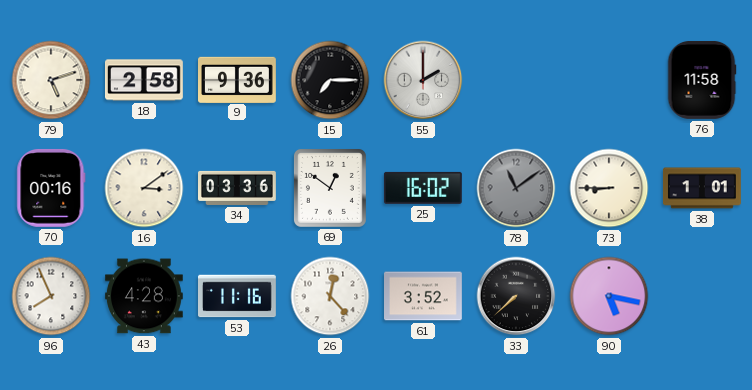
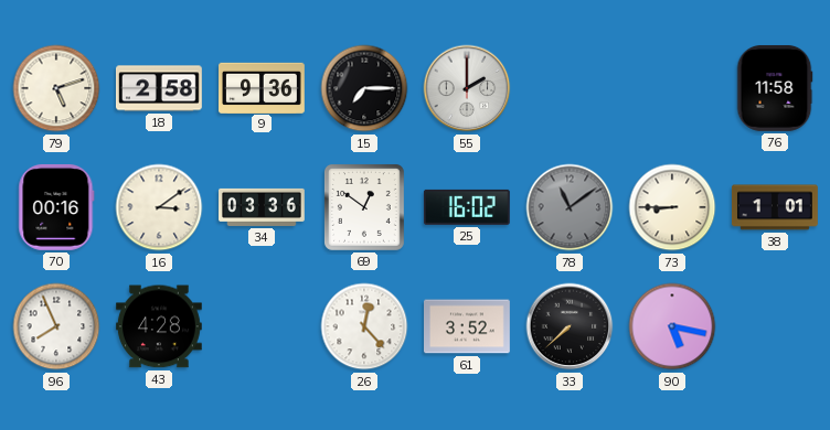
53: 11:16 -> none (238, 296)
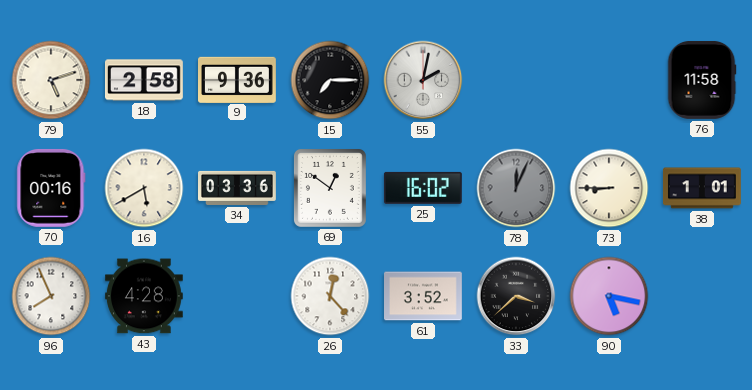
55: 2:00 -> 2:02 (423, 80)
16: 3:09 -> 5:40 (144, 188)
78: 11:09 -> 12:04 (516, 188)
33: 7:38 -> 3:38 (516, 296)
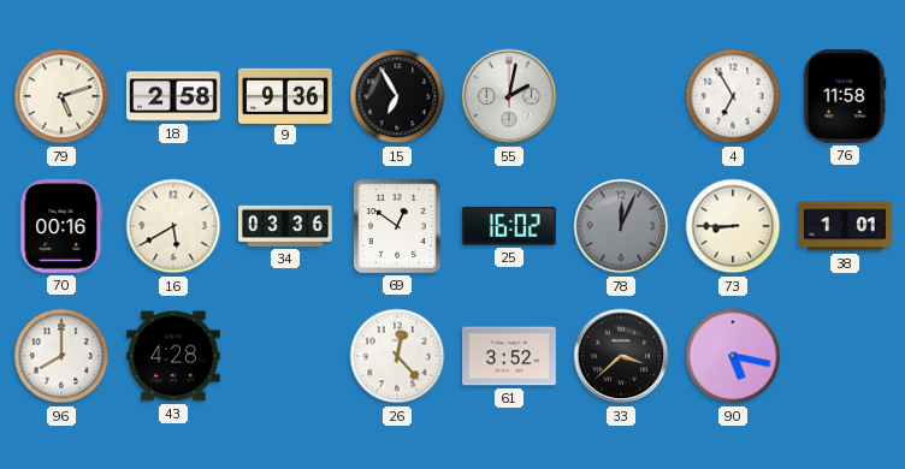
15: 7:15 -> 6:55 (397, 96)
4: none -> 6:55 (733, 96)
96: 7:56 -> 8:00 (61, 356)
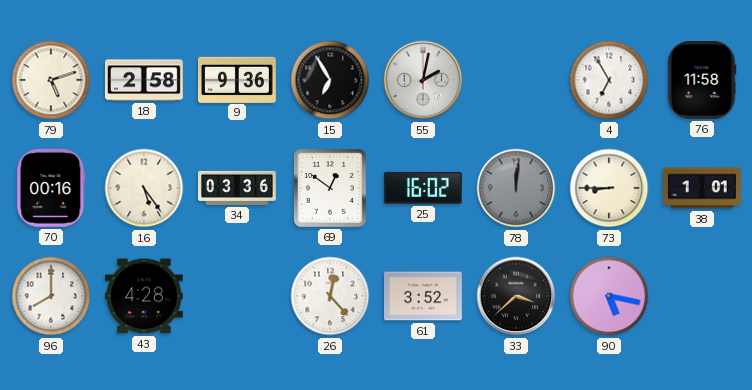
16: 5:40 -> 5:24 (144, 188)
78: 12:04 -> 12:01 (516, 188)
